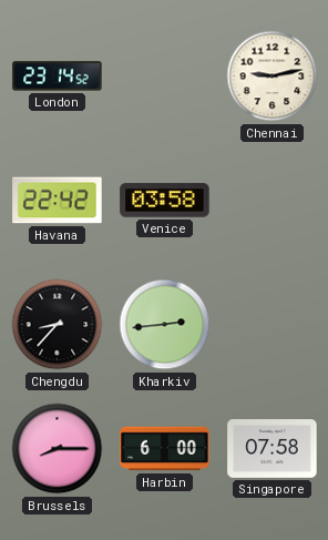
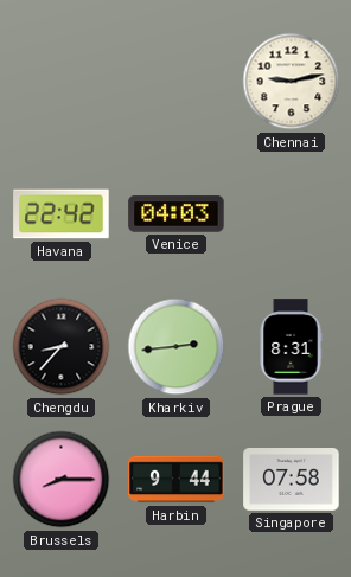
London: 23:14 -> none (58, 77)
Venice: 03:58 -> 04:03 (177, 214)
Prague: none -> 8:31 (291, 347)
Harbin: 6:00 -> 9:44 (177, 480)
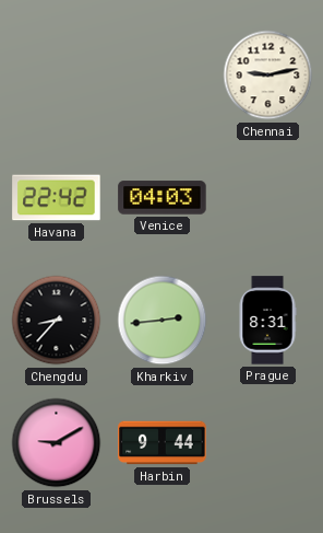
Brussels: 8:15 -> 9:10 (57, 443)
Singapore: 07:58 -> none (292, 480)
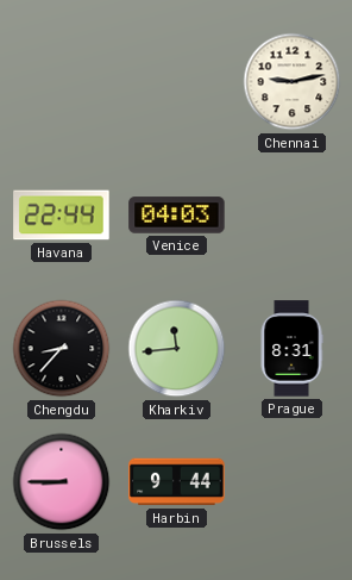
Havana: 22:42 -> 22:44 (62, 216)
Kharkiv: 2:44 -> 11:44 (177, 349)
Brussels: 9:10 -> 8:45 (62, 482)
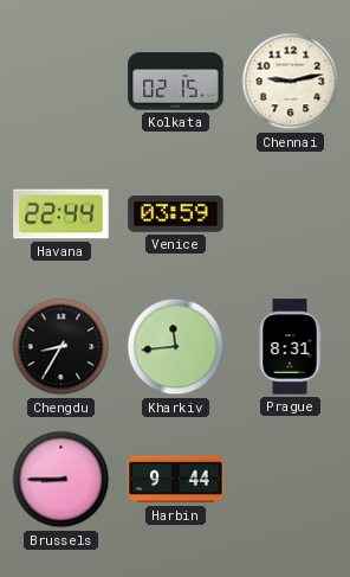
Kolkata: none -> 02:15 (176, 82)
Venice: 04:03 -> 03:59 (176, 214)
Chengdu: 8:37 -> 8:35 (61, 347)
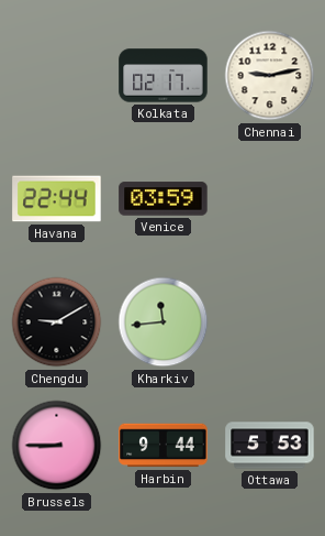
Kolkata: 02:15 -> 02:17 (164, 76)
Chengdu: 8:35 -> 9:10 (57, 322)
Prague: 8:31 -> none (290, 347)
Ottawa: none -> 5:53 (270, 446)
